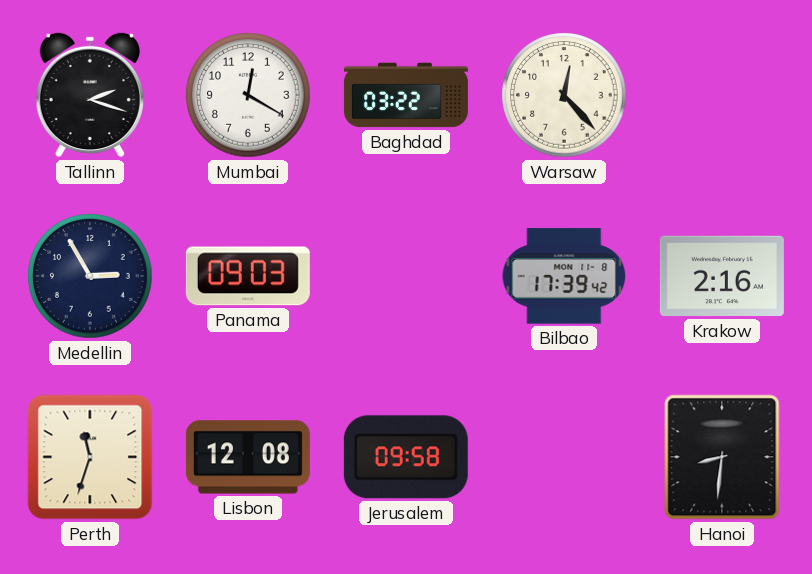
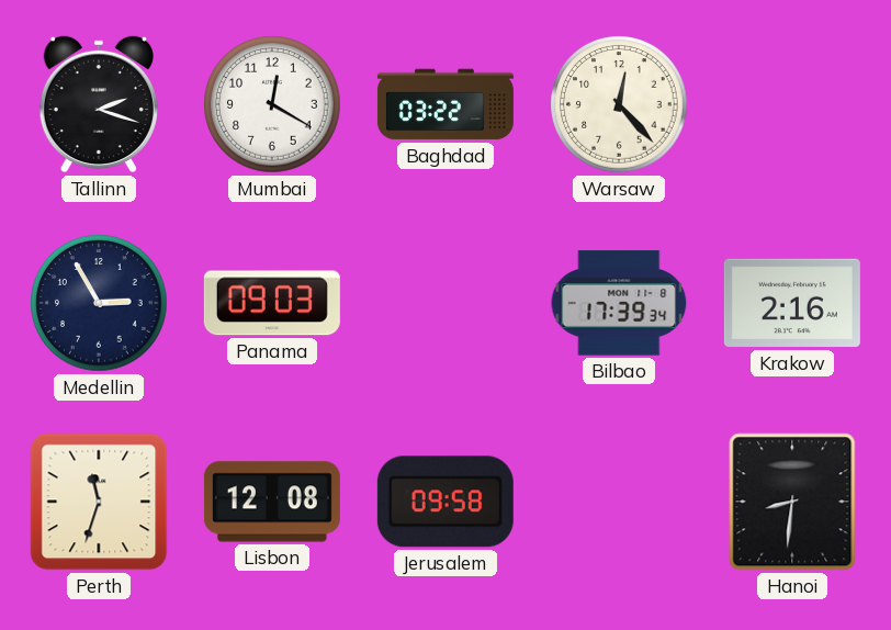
Bilbao: 17:39:42 -> 17:39:34 (619, 303)
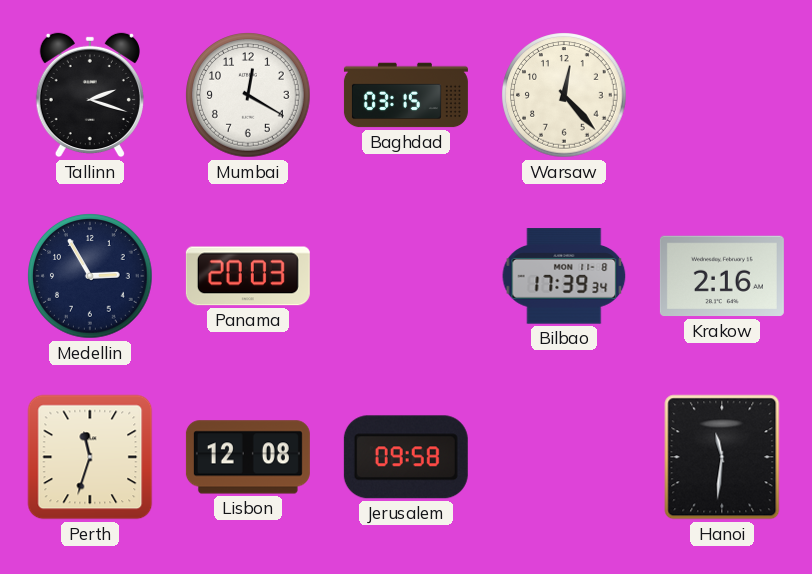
Baghdad: 03:22 -> 03:15 (406, 95)
Panama: 09:03 -> 20:03 (248, 276)
Hanoi: 8:31 -> 11:31 (722, 457)
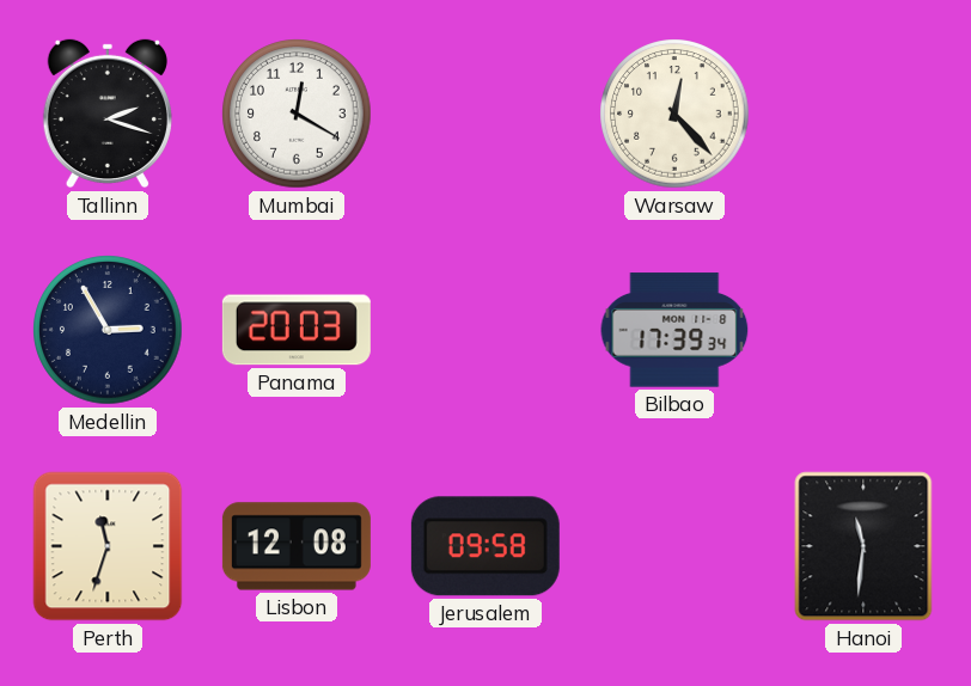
Baghdad: 03:15 -> none (406, 95)
Krakow: 2:16 -> none (722, 276)
